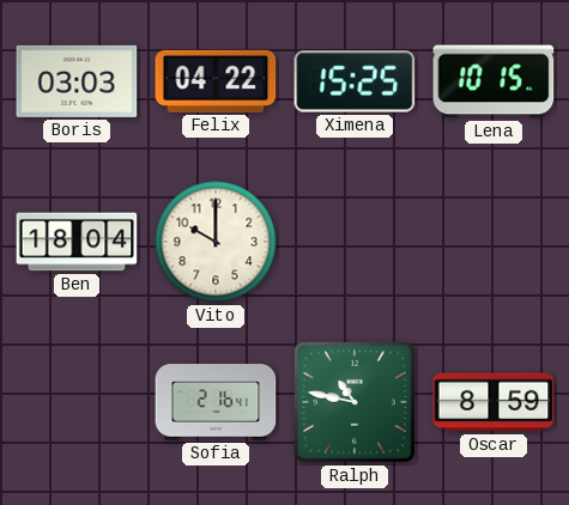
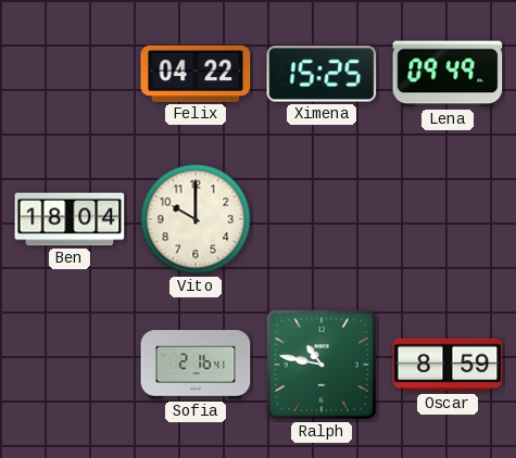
Boris: 03:03 -> none (77, 81)
Lena: 10:15 -> 09:49 (448, 74)
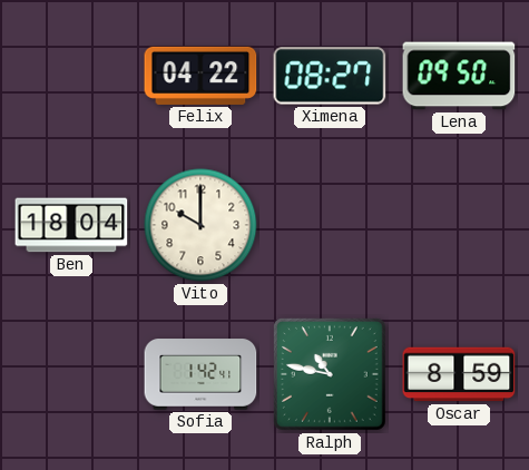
Ximena: 15:25 -> 08:27 (330, 76)
Lena: 09:49 -> 09:50 (459, 76)
Sofia: 2:16 -> 1:42 (200, 374)
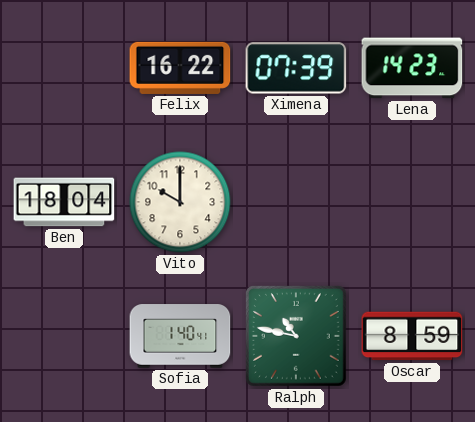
Felix: 04:22 -> 16:22 (180, 68)
Ximena: 08:27 -> 07:39 (296, 68)
Lena: 09:50 -> 14:23 (412, 68)
Sofia: 1:42 -> 1:40 (180, 336)
